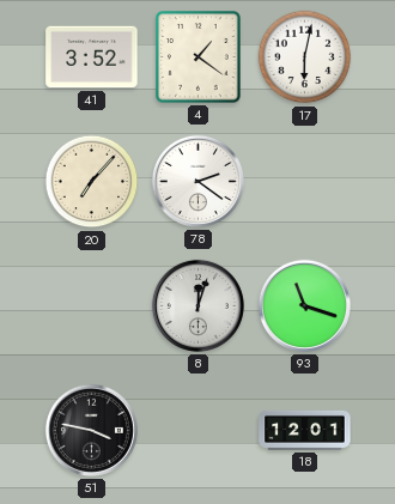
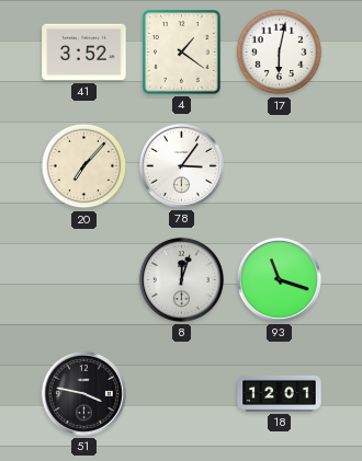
78: 2:21 -> 3:06 (181, 165)
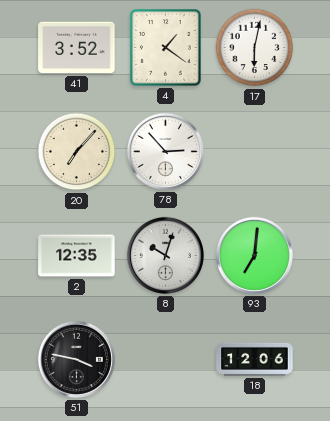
78: 3:06 -> 2:53 (165, 151)
2: none -> 12:35 (77, 256)
8: 12:03 -> 10:03 (165, 255)
93: 11:18 -> 7:01 (254, 255)
18: 12:01 -> 12:06 (255, 359)
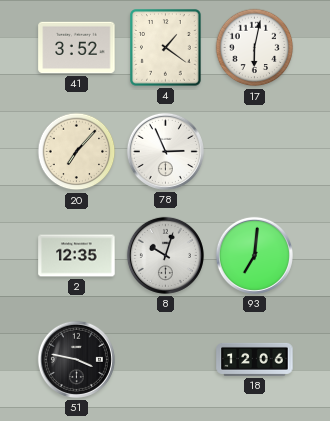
78: 2:53 -> 2:56 (165, 151)
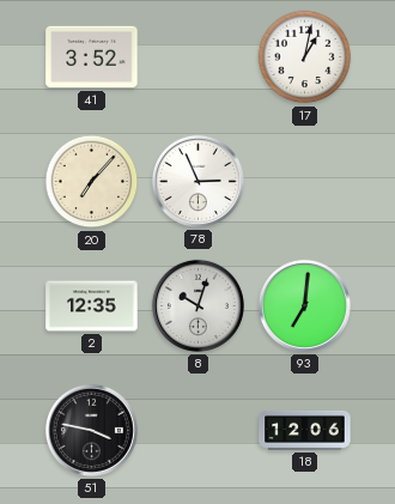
4: 1:21 -> none (166, 48)
17: 6:02 -> 1:02 (305, 57)
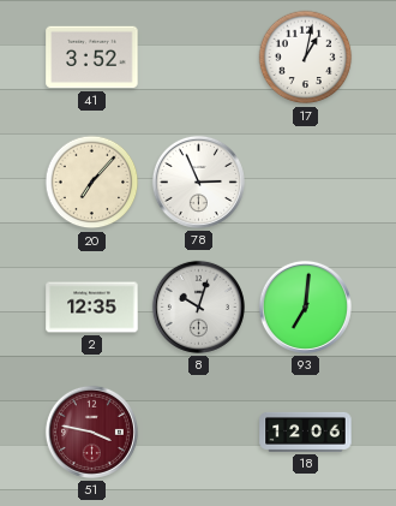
51 dial: black -> burgundy (91, 431)
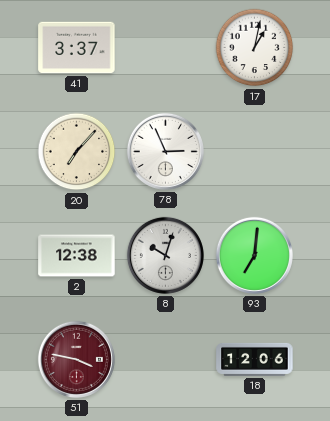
41: 3:52 -> 3:37 (77, 48)
2: 12:35 -> 12:38 (77, 256)
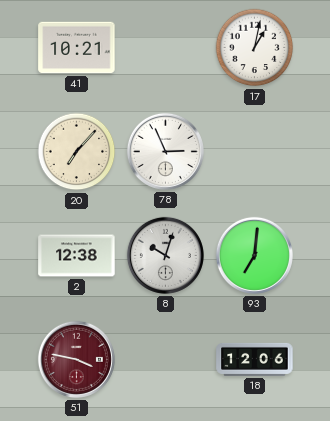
41: 3:37 -> 10:21 (77, 48)
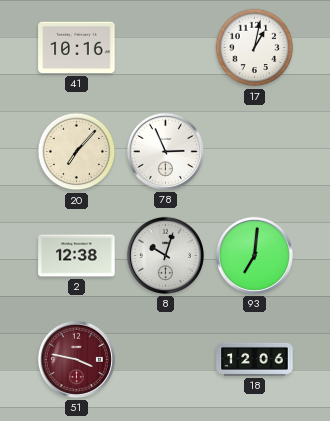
41: 10:21 -> 10:16 (77, 48)
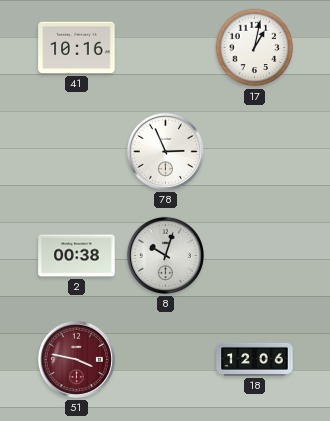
20: 7:07 -> none (77, 152)
2: 12:38 -> 00:38 (77, 256)
93: 7:01 -> none (254, 255)
